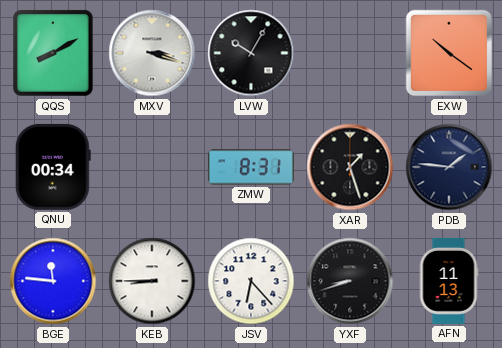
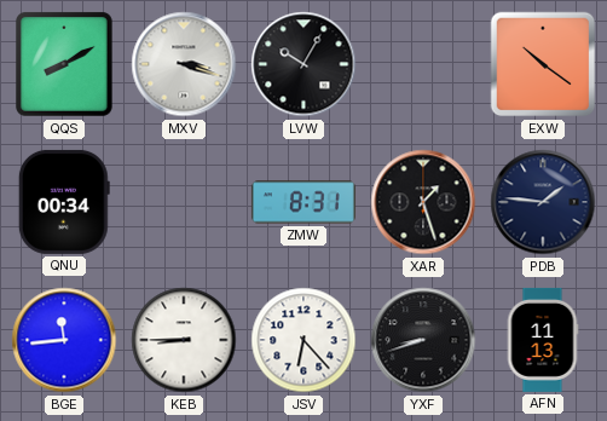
BGE: 11:46 -> 11:44 (64, 340)
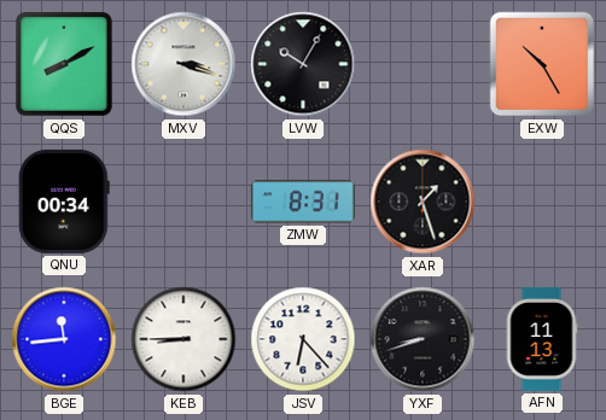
EXW: 10:21 -> 10:25 (542, 64)
PDB: 1:46 -> none (543, 202)
